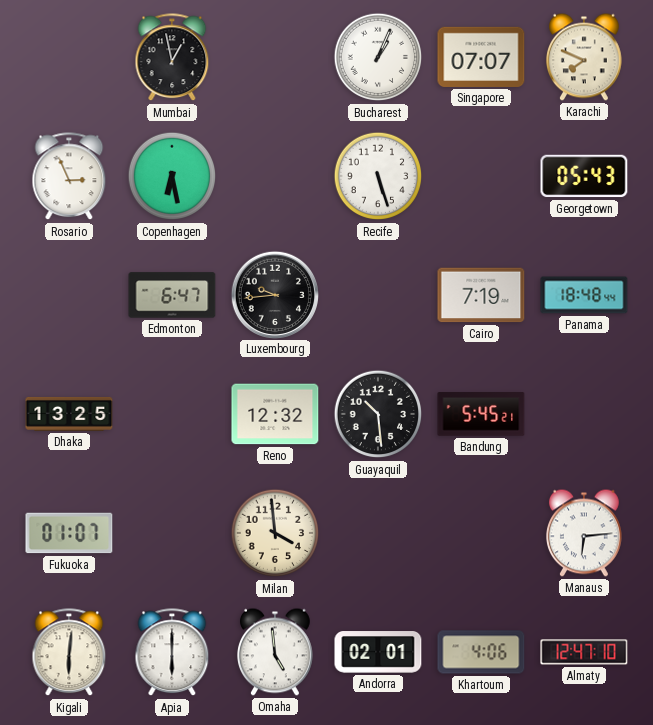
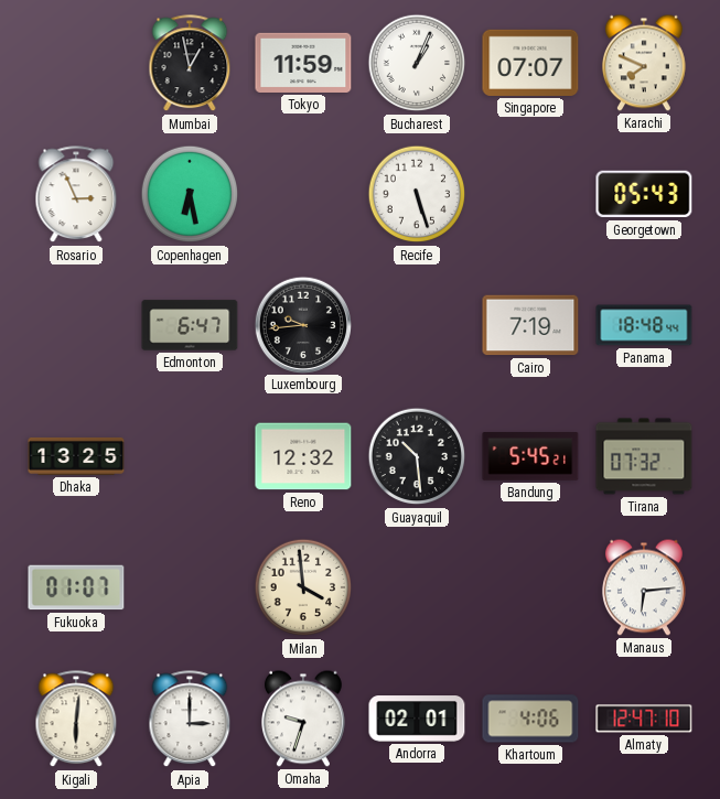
Tokyo: none -> 11:59 (303, 63)
Tirana: none -> 07:32 (644, 456)
Apia: 6:00 -> 3:00 (190, 720)
Omaha: 4:59 -> 9:33 (304, 719)
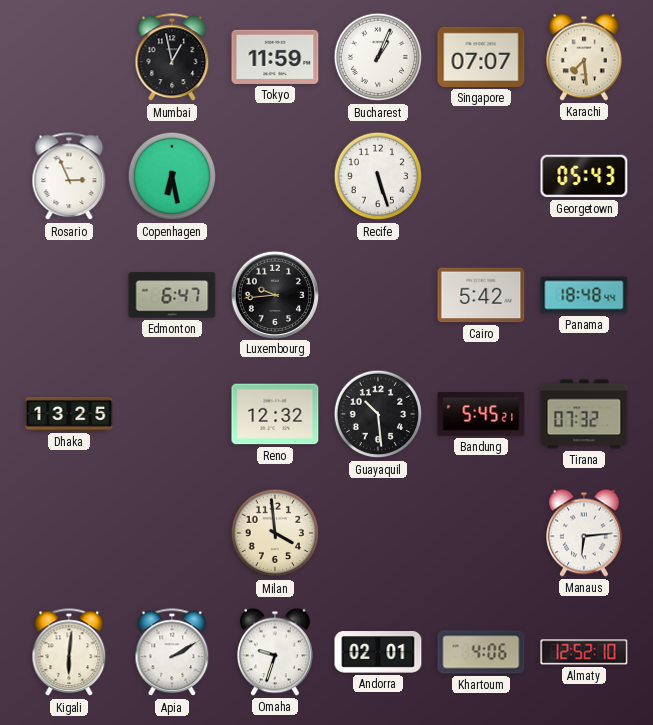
Karachi: 7:49 -> 7:29 (585, 57)
Cairo: 7:19 -> 5:42 (481, 295)
Fukuoka: 01:07 -> none (76, 587)
Apia: 3:00 -> 2:10 (172, 653)
Almaty: 12:47 -> 12:52 (584, 652)
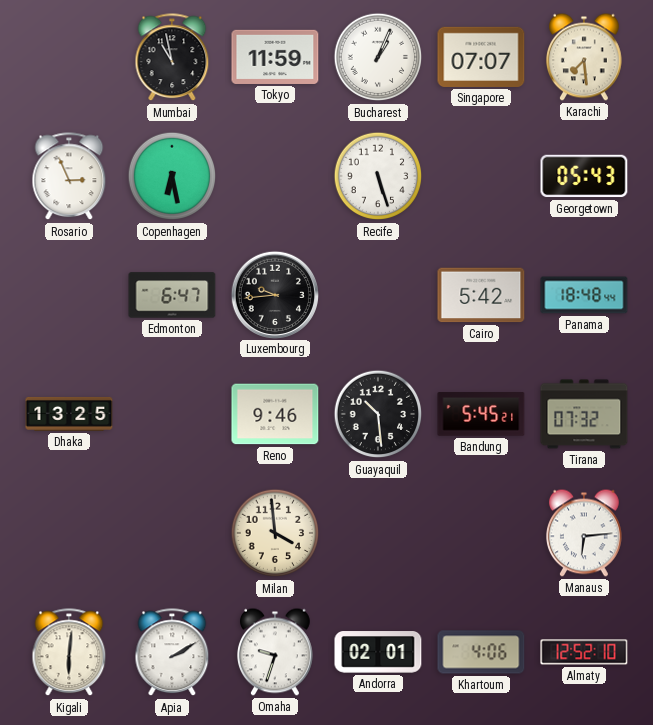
Mumbai: 12:58 -> 10:58 (172, 58)
Reno: 12:32 -> 9:46 (275, 414)
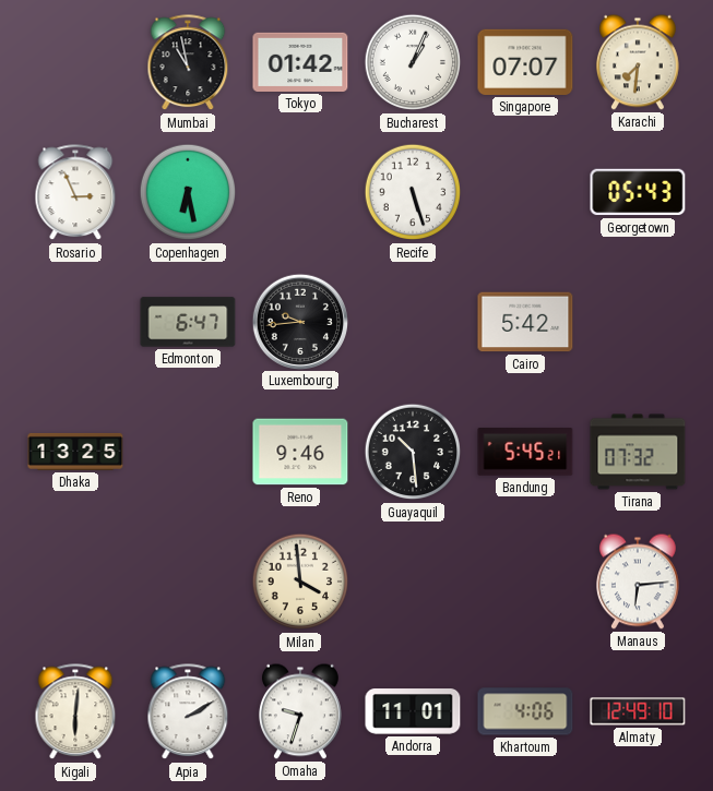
Tokyo: 11:59 -> 01:42 (300, 62)
Karachi: 7:29 -> 7:31 (639, 62)
Panama: 18:48 -> none (584, 295)
Andorra: 02:01 -> 11:01 (413, 711)
Almaty: 12:52 -> 12:49 (638, 711)
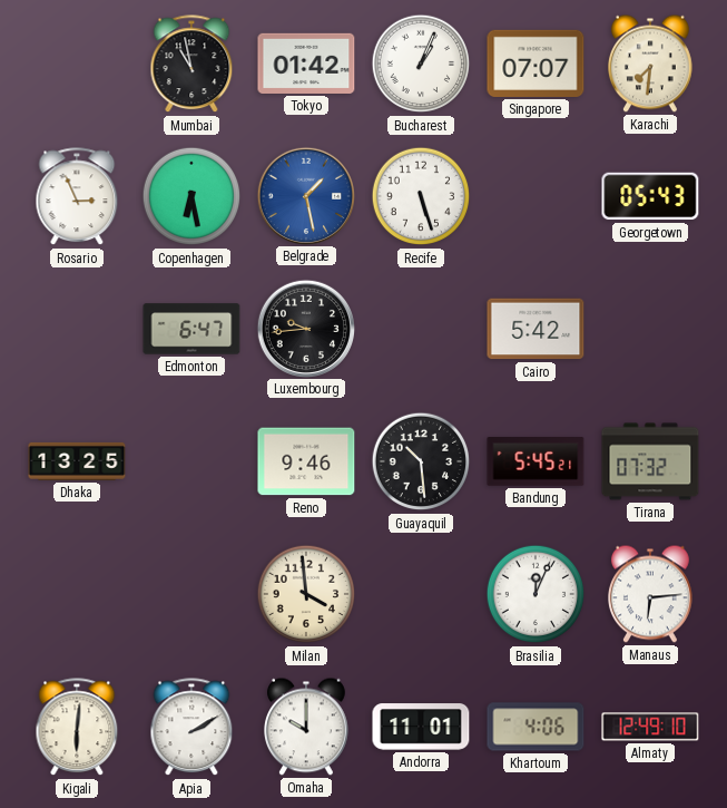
Belgrade: none -> 1:28 (305, 195)
Brasilia: none -> 12:04 (536, 594)
Omaha: 9:33 -> 10:00 (307, 727)
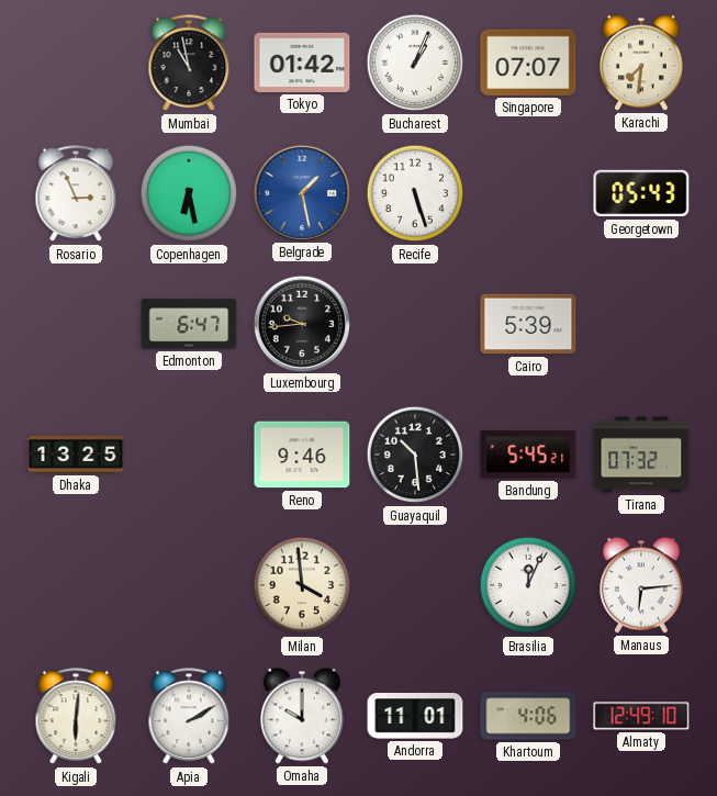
Cairo: 5:42 -> 5:39 (528, 324)
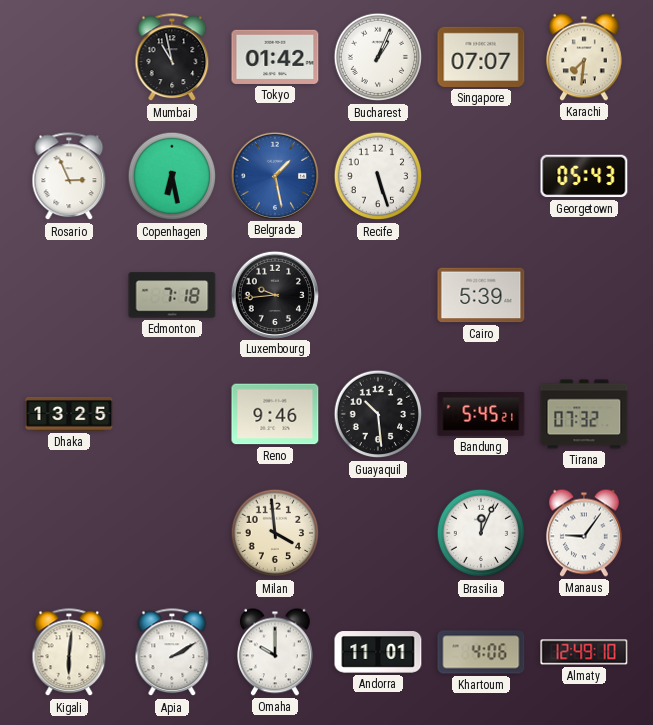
Edmonton: 6:47 -> 7:18 (172, 295)
Manaus: 6:14 -> 9:06 (585, 533)
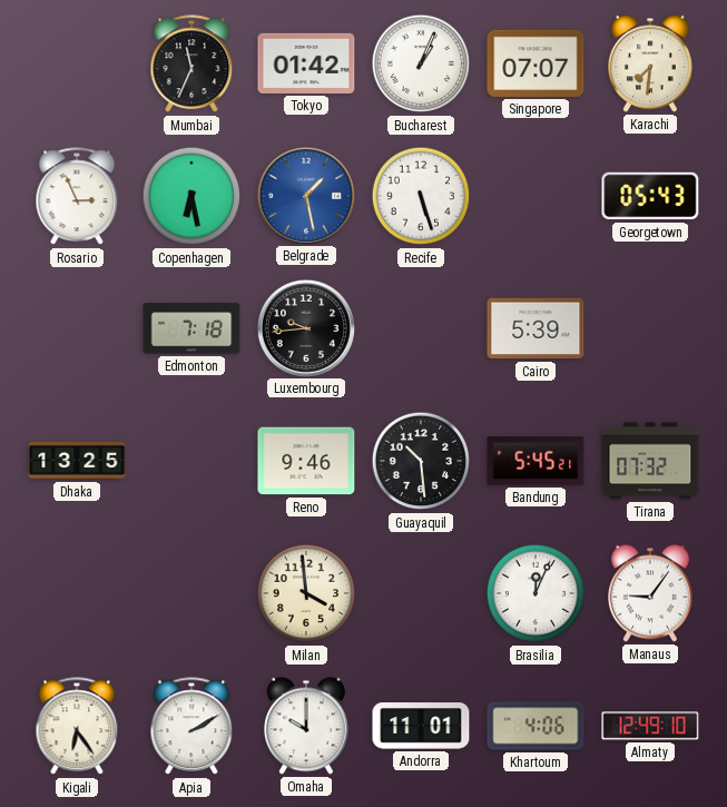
Mumbai: 10:58 -> 11:34 (191, 65)
Kigali: 6:01 -> 6:24 (77, 727)
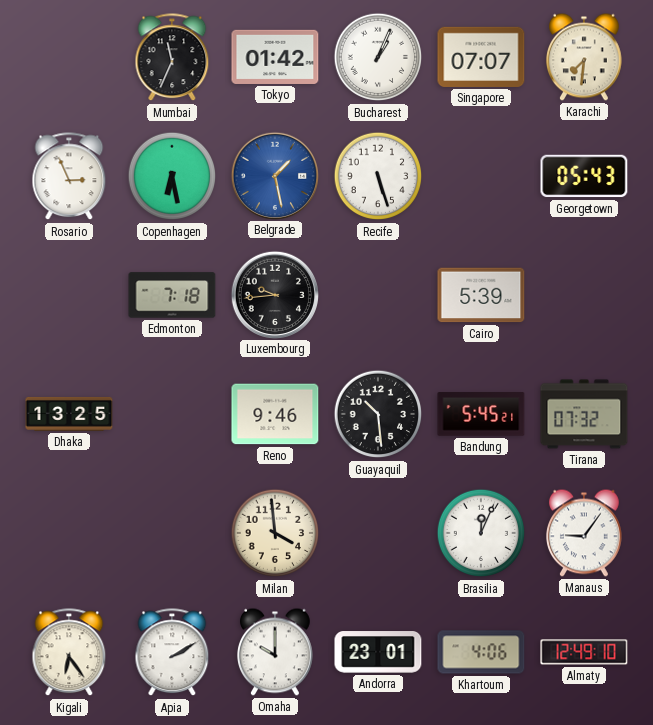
Andorra: 11:01 -> 23:01 (378, 652)
